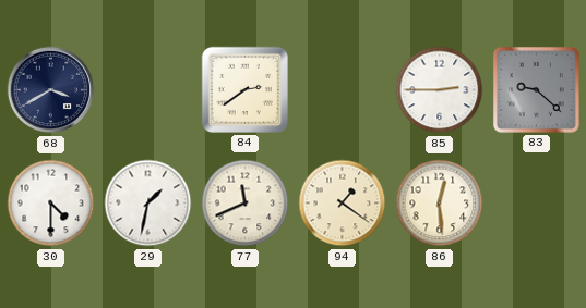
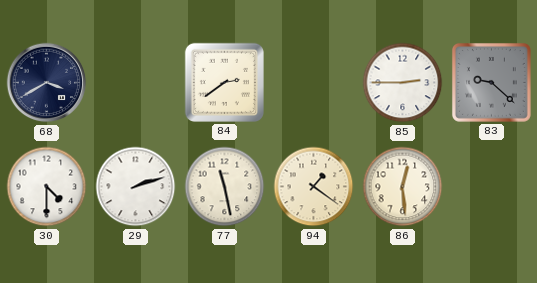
29: 1:32 -> 2:12 (136, 187)
77: 11:41 -> 11:28 (225, 187)
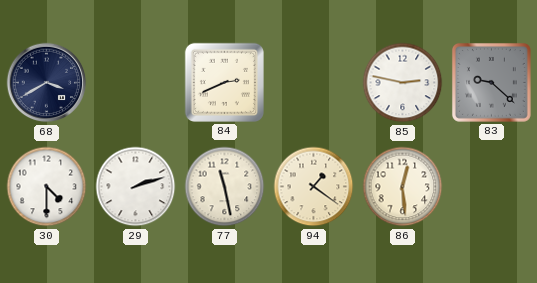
84: 2:39 -> 2:41 (224, 82)
85: 2:45 -> 2:47 (403, 83)
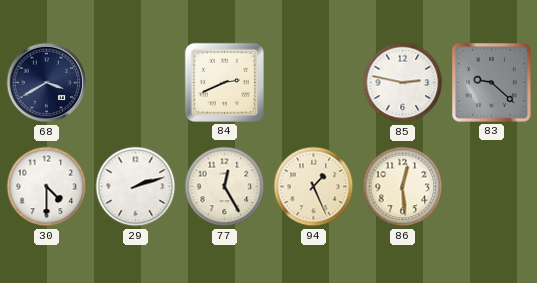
77: 11:28 -> 12:25 (225, 187)
94: 1:21 -> 1:26 (314, 187)
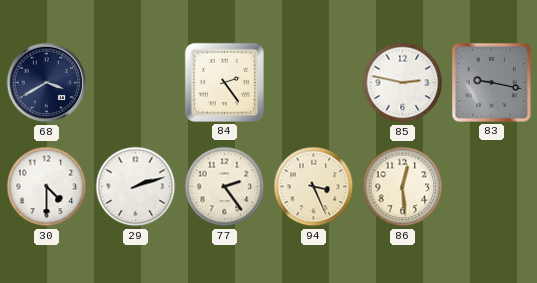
84: 2:41 -> 2:24 (224, 82)
83: 9:22 -> 9:17 (491, 82)
77: 12:25 -> 2:24 (225, 187)
94: 1:26 -> 3:26 (314, 187)
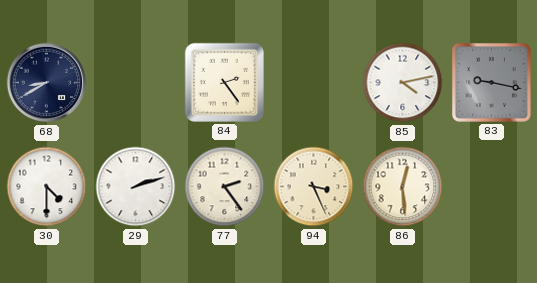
68: 3:40 -> 8:40 (47, 83)
85: 2:47 -> 4:13 (403, 83)
